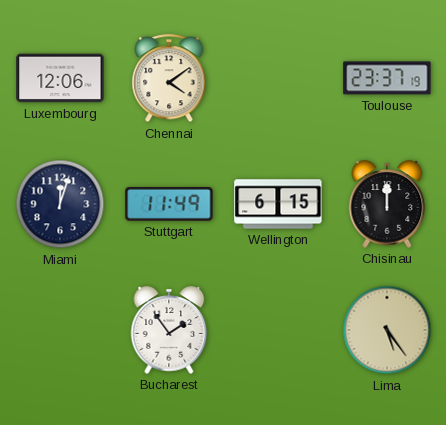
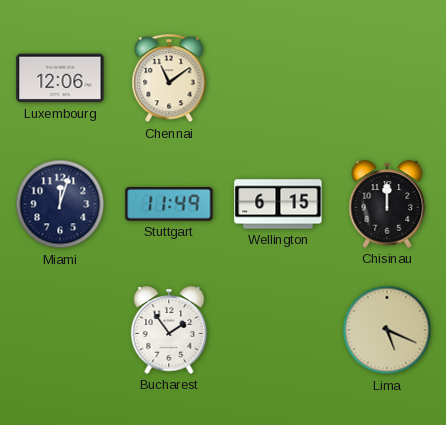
Chennai: 4:09 -> 11:09 (169, 79)
Toulouse: 23:37 -> none (387, 78)
Lima: 5:24 -> 5:19 (387, 330)
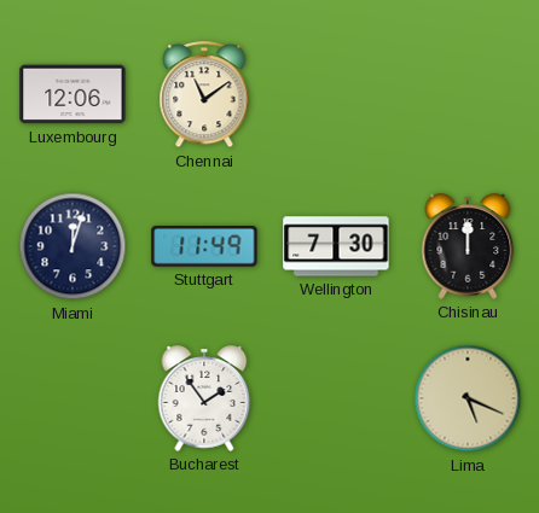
Wellington: 6:15 -> 7:30 (336, 246)
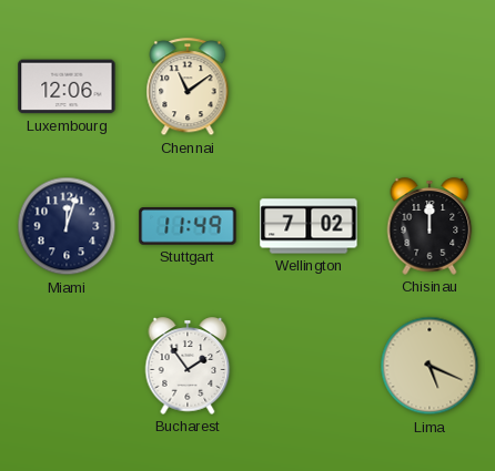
Wellington: 7:30 -> 7:02 (309, 226)
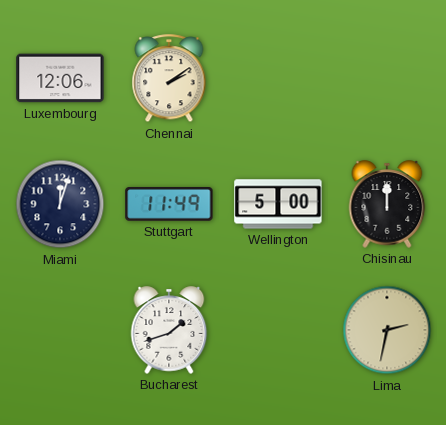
Chennai: 11:09 -> 2:09 (169, 79)
Wellington: 7:02 -> 5:00 (278, 204)
Bucharest: 1:54 -> 1:42 (169, 330)
Lima: 5:19 -> 2:32 (387, 330)
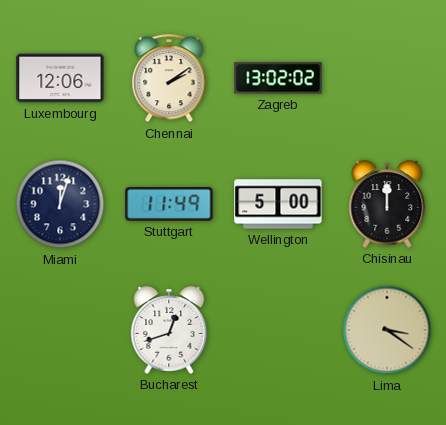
Zagreb: none -> 13:02 (278, 78)
Bucharest: 1:42 -> 12:42 (169, 330)
Lima: 2:32 -> 3:21 (387, 330)
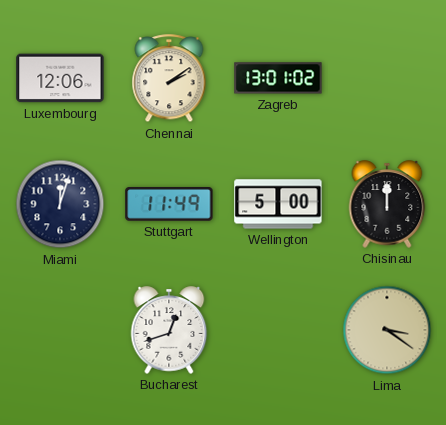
Zagreb: 13:02 -> 13:01 (278, 78)
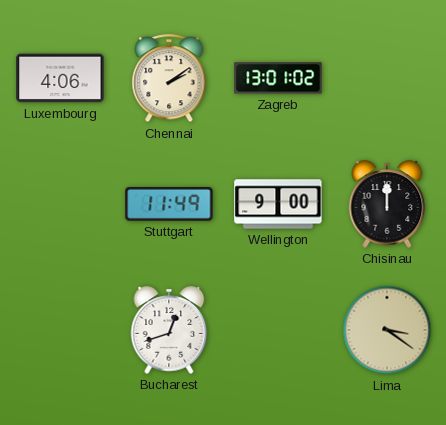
Luxembourg: 12:06 -> 4:06 (60, 78)
Miami: 12:03 -> none (60, 204)
Wellington: 5:00 -> 9:00 (278, 204)
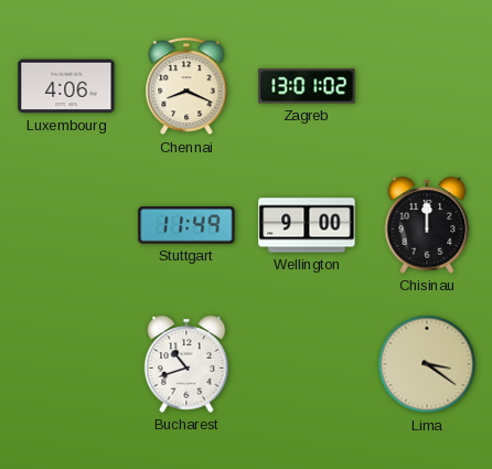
Chennai: 2:09 -> 8:19 (186, 87)
Bucharest: 12:42 -> 10:42 (186, 364)
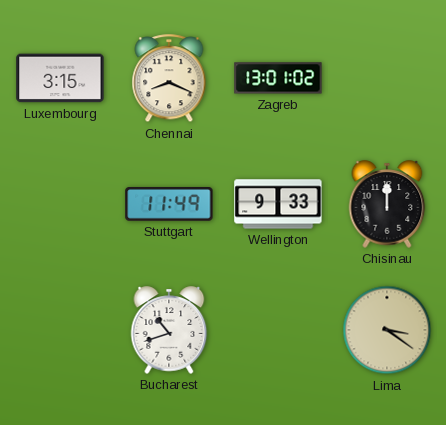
Luxembourg: 4:06 -> 3:15 (60, 78)
Wellington: 9:00 -> 9:33 (278, 204)
